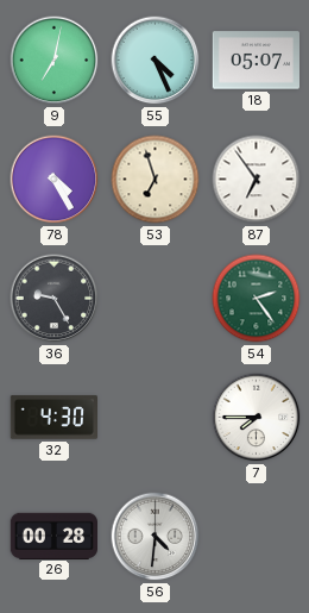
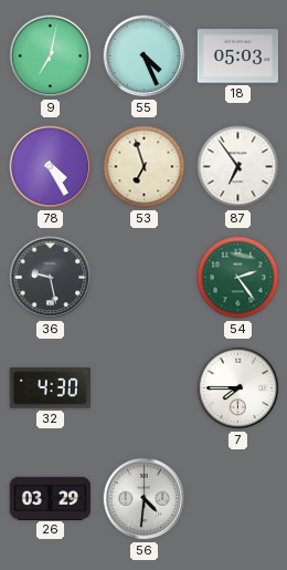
18: 05:07 -> 05:03 (237, 56)
36: 9:25 -> 9:28 (51, 278)
26: 00:28 -> 03:29 (50, 498)
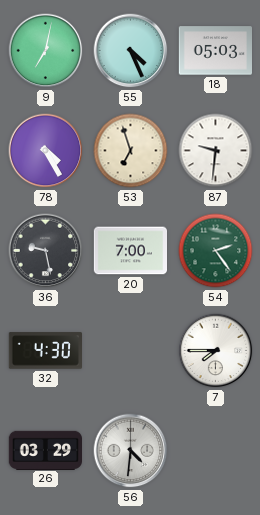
87: 6:54 -> 9:31 (216, 151)
20: none -> 7:00 (130, 251)
